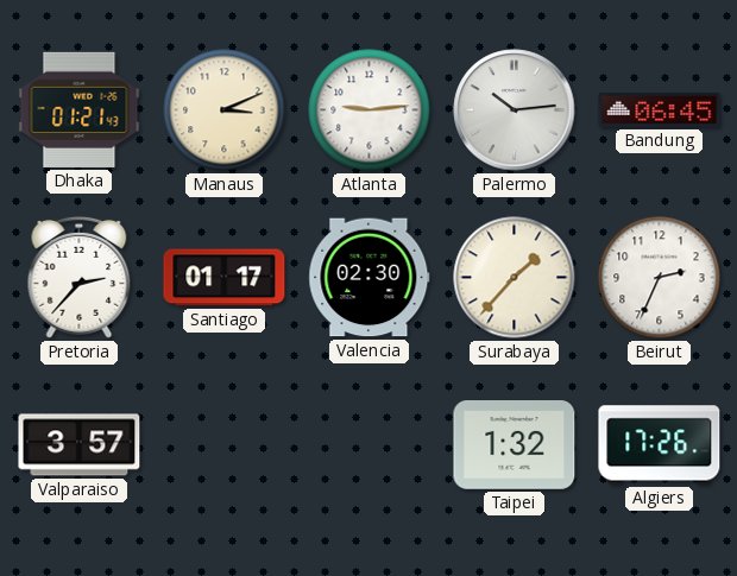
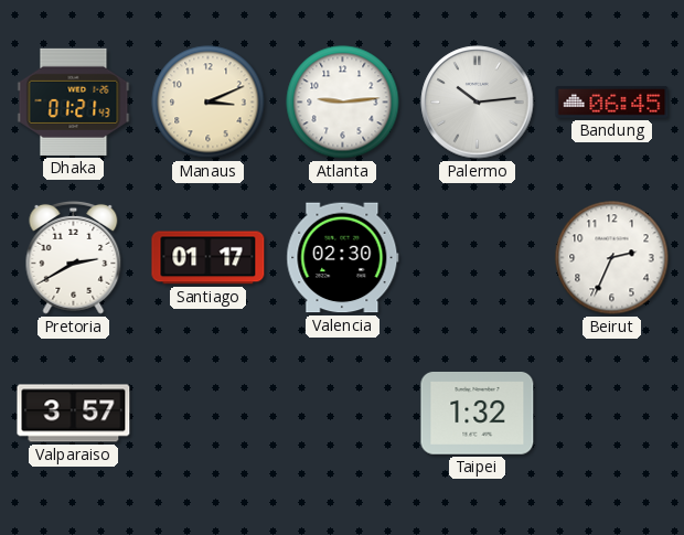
Pretoria: 2:37 -> 2:40 (74, 257)
Surabaya: 1:37 -> none (515, 278)
Algiers: 17:26 -> none (660, 445)
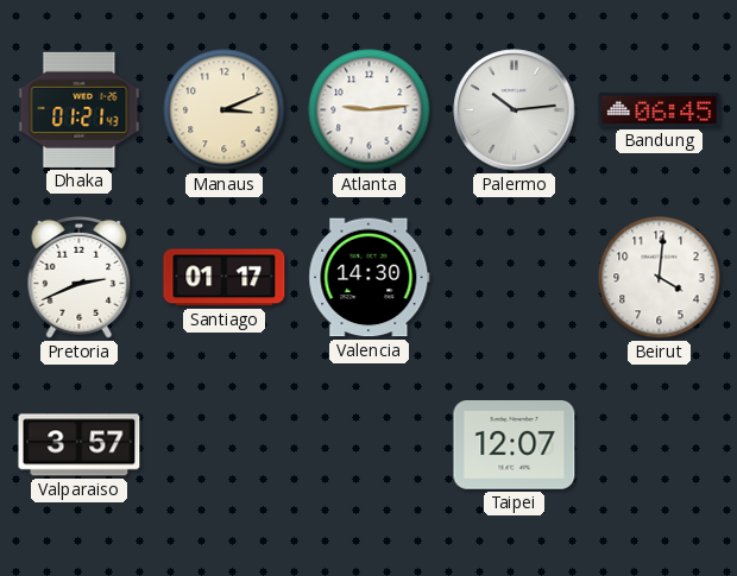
Pretoria: 2:40 -> 2:41 (80, 277)
Valencia: 02:30 -> 14:30 (370, 278)
Beirut: 2:34 -> 4:01 (660, 278)
Taipei: 1:32 -> 12:07 (515, 445)
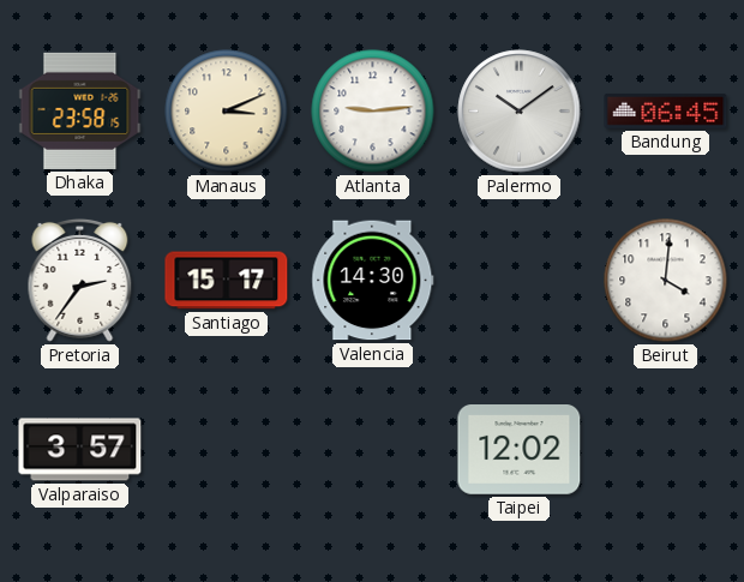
Dhaka: 01:21 -> 23:58 (80, 110)
Palermo: 10:14 -> 10:09 (520, 112)
Pretoria: 2:41 -> 2:36 (80, 280)
Santiago: 01:17 -> 15:17 (227, 281)
Taipei: 12:07 -> 12:02 (520, 450)
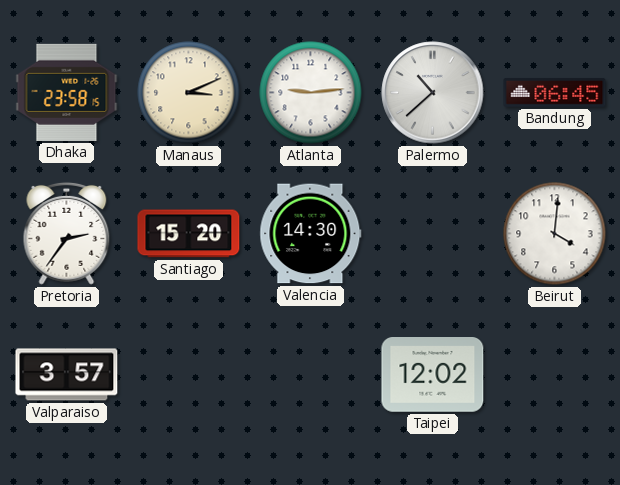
Palermo: 10:09 -> 10:38 (433, 93)
Santiago: 15:17 -> 15:20 (189, 234)
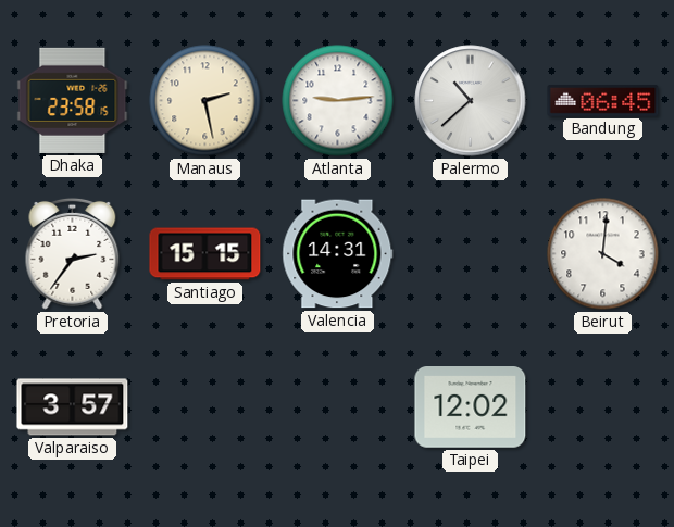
Manaus: 3:11 -> 2:28 (205, 101)
Santiago: 15:20 -> 15:15 (205, 254)
Valencia: 14:30 -> 14:31 (338, 254)
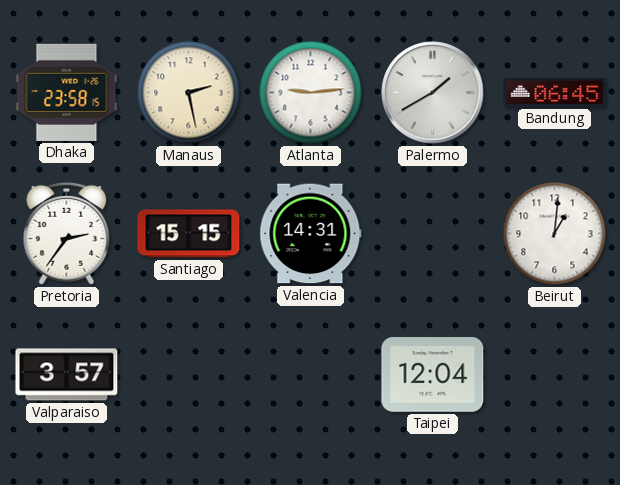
Palermo: 10:38 -> 1:40 (433, 93)
Beirut: 4:01 -> 1:01 (555, 234)
Taipei: 12:02 -> 12:04 (433, 375)
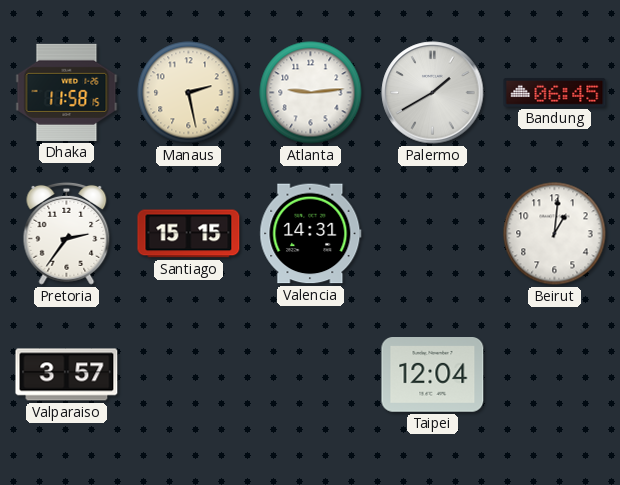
Dhaka: 23:58 -> 11:58 (67, 92)
